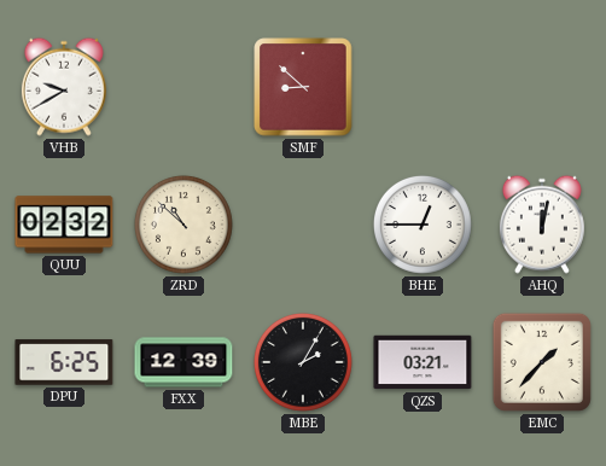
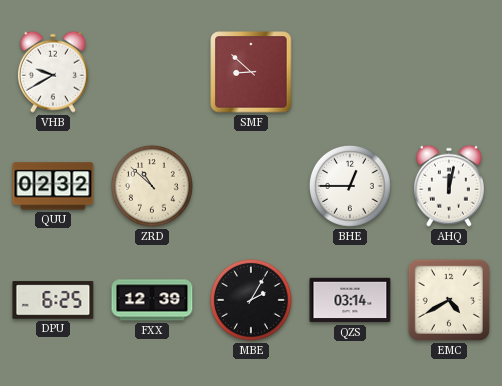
QZS: 03:21 -> 03:14 (350, 300)
EMC: 1:37 -> 4:40 (449, 300)
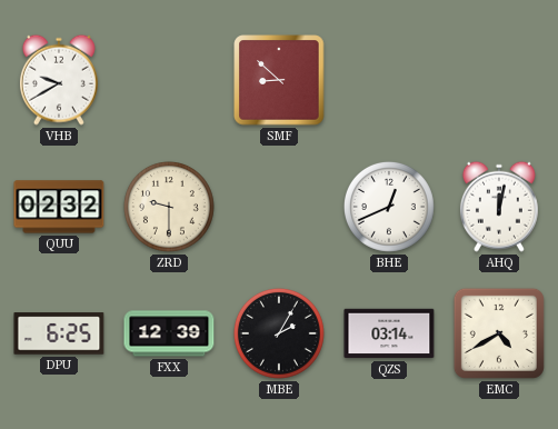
ZRD: 10:52 -> 9:30 (169, 207)
BHE: 12:45 -> 12:41 (389, 207)
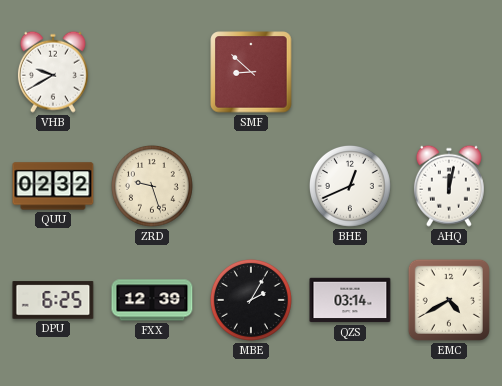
ZRD: 9:30 -> 9:27 (152, 186)
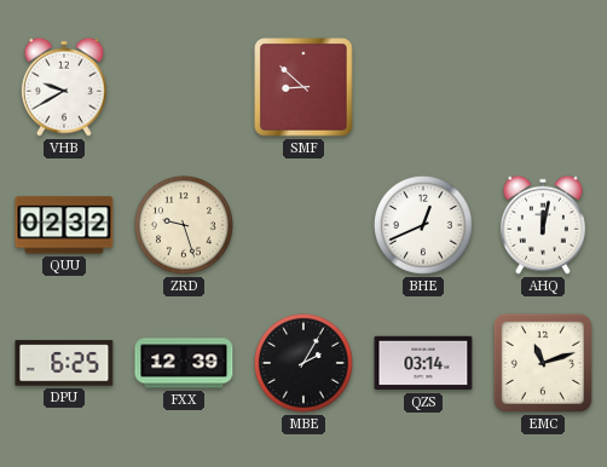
EMC: 4:40 -> 11:12 (543, 363)
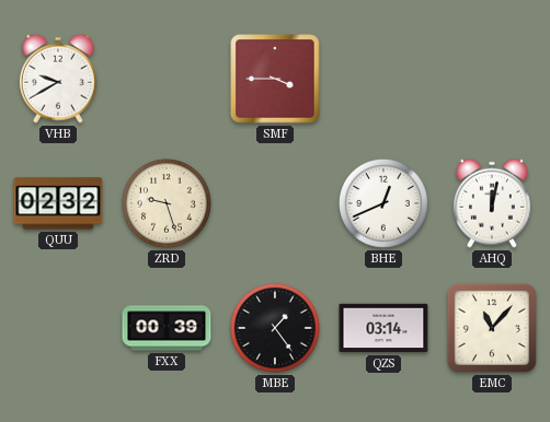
SMF: 8:52 -> 3:45 (275, 79)
DPU: 6:25 -> none (64, 363)
FXX: 12:39 -> 00:39 (167, 328)
MBE: 2:05 -> 1:24 (275, 328)
EMC: 11:12 -> 11:07 (492, 328)
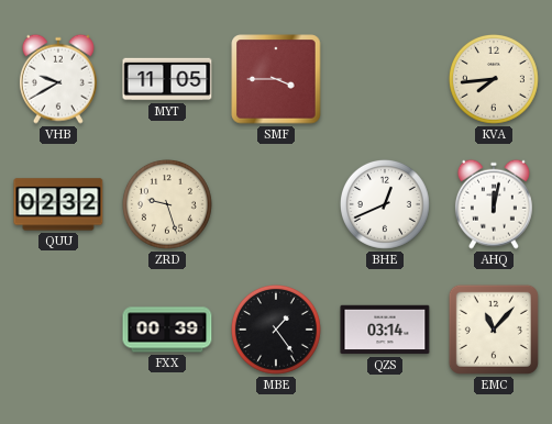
MYT: none -> 11:05 (167, 79)
KVA: none -> 7:44 (494, 79)
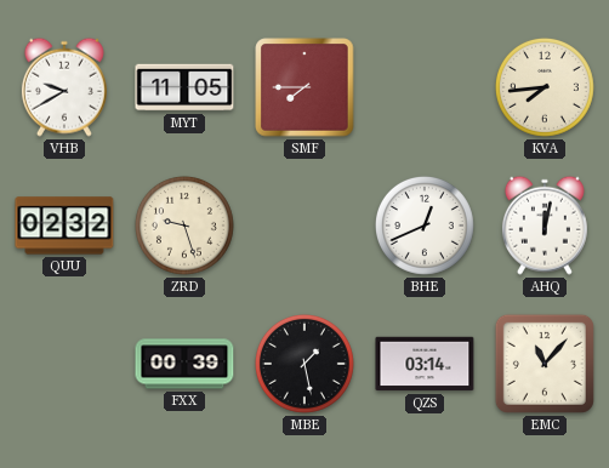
SMF: 3:45 -> 7:45 (304, 87)
MBE: 1:24 -> 1:28 (304, 364)
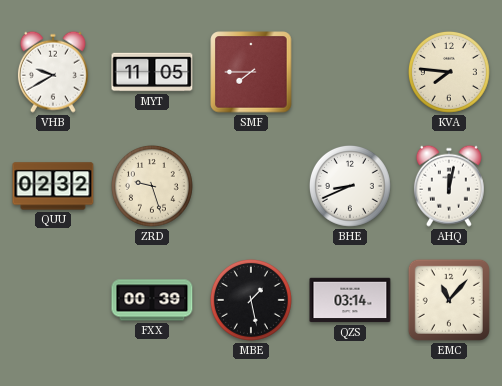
KVA: 7:44 -> 7:46 (449, 72)
BHE: 12:41 -> 8:41 (350, 186)
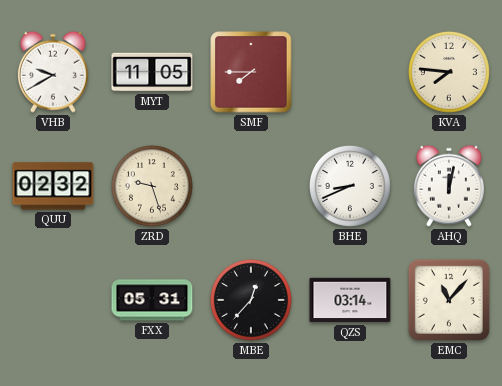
FXX: 00:39 -> 05:31 (152, 300)
MBE: 1:28 -> 12:37 (251, 300)
